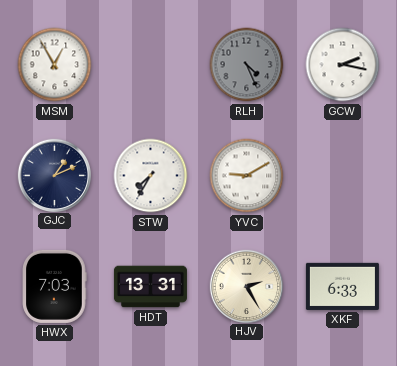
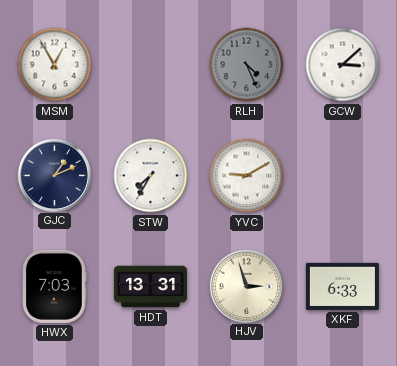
GCW: 2:17 -> 3:08 (343, 65)
HJV: 2:25 -> 2:57 (246, 286)
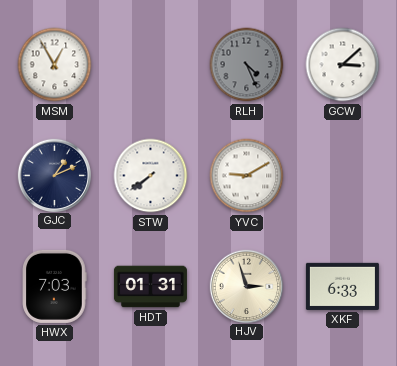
STW: 7:35 -> 7:39 (151, 176)
HDT: 13:31 -> 01:31 (150, 287)
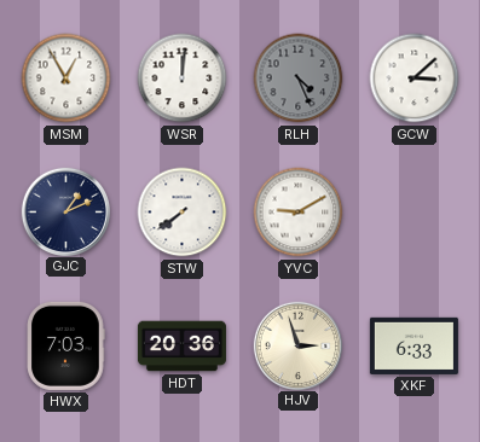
WSR: none -> 12:01 (183, 78)
HDT: 01:31 -> 20:36 (181, 347)
